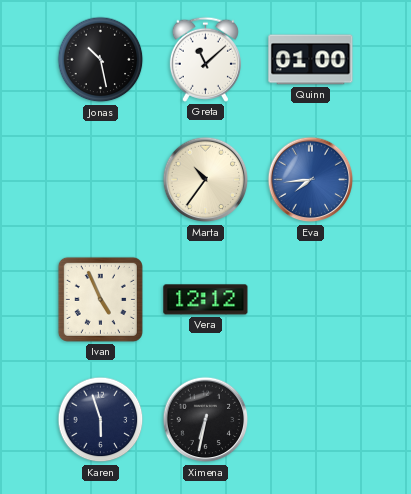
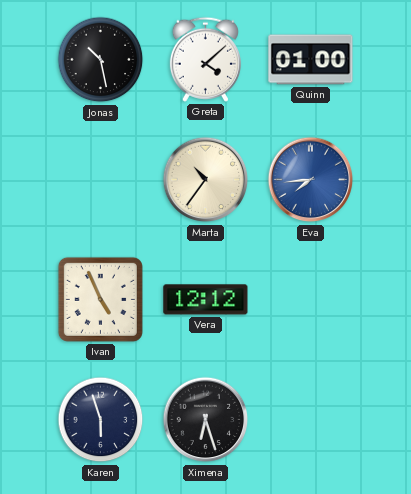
Greta: 11:08 -> 4:08 (205, 59)
Ximena: 6:32 -> 6:27 (206, 420)
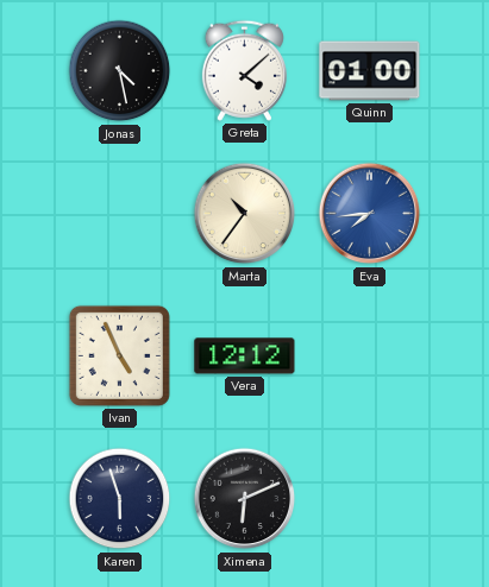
Jonas: 10:28 -> 4:28 (120, 71)
Ximena: 6:27 -> 6:11 (245, 499)
